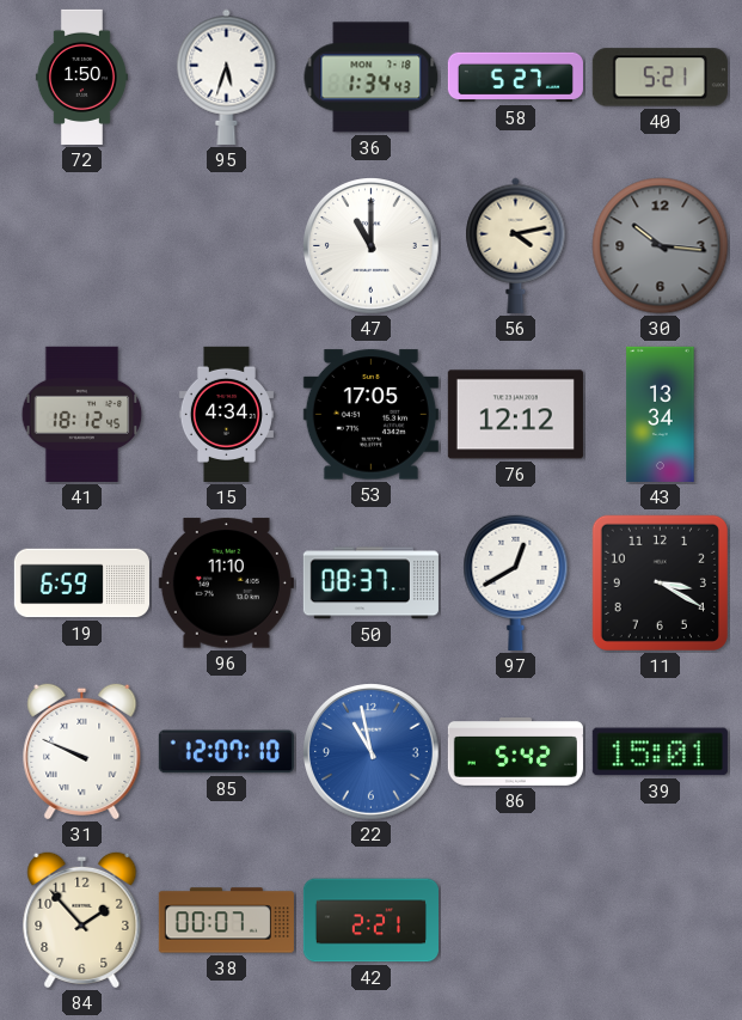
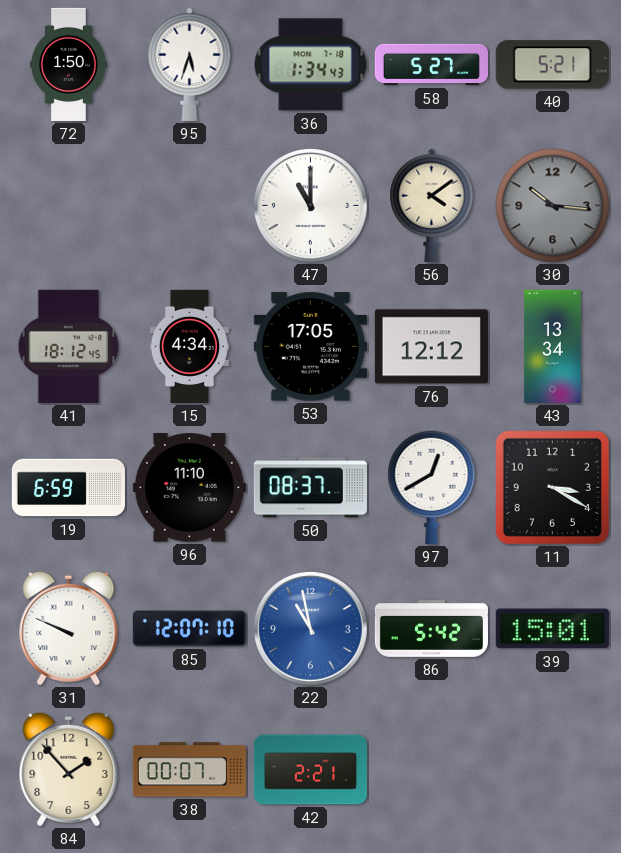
56: 4:13 -> 4:09 (432, 205)
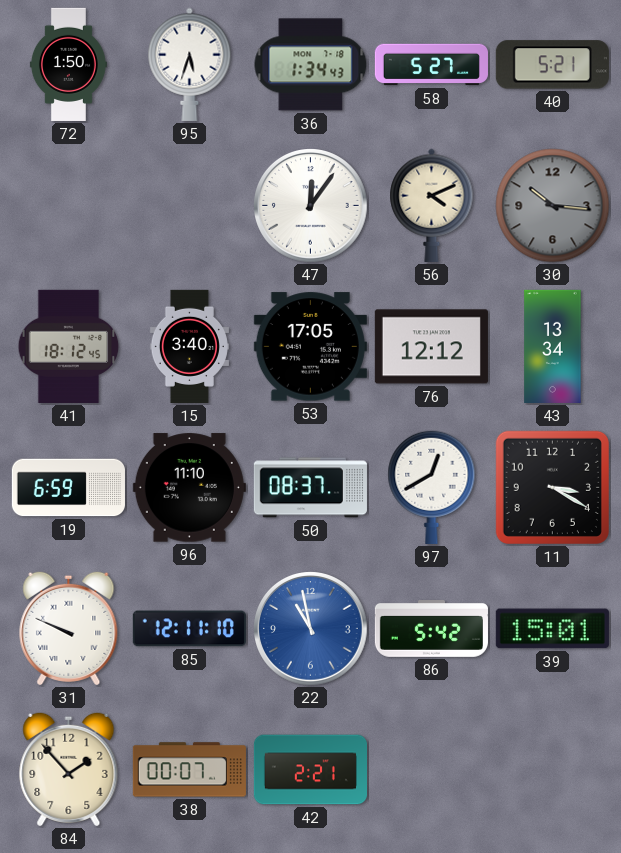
47: 11:00 -> 12:06 (311, 206)
56: 4:09 -> 4:11 (432, 205)
15: 4:34 -> 3:40 (189, 346)
85: 12:07 -> 12:11 (189, 629)
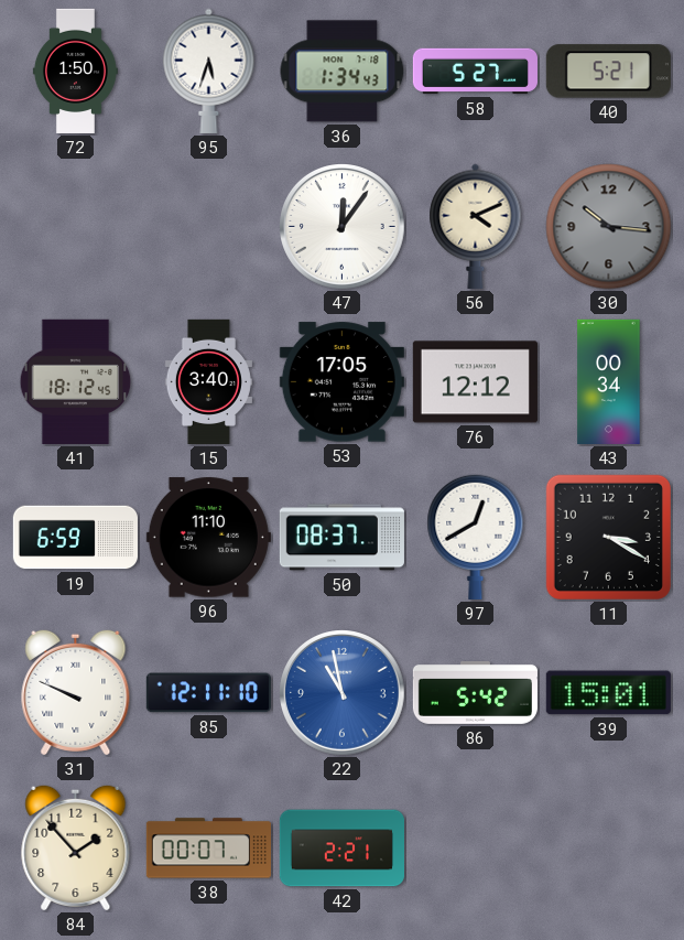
43: 13:34 -> 00:34 (609, 381)
